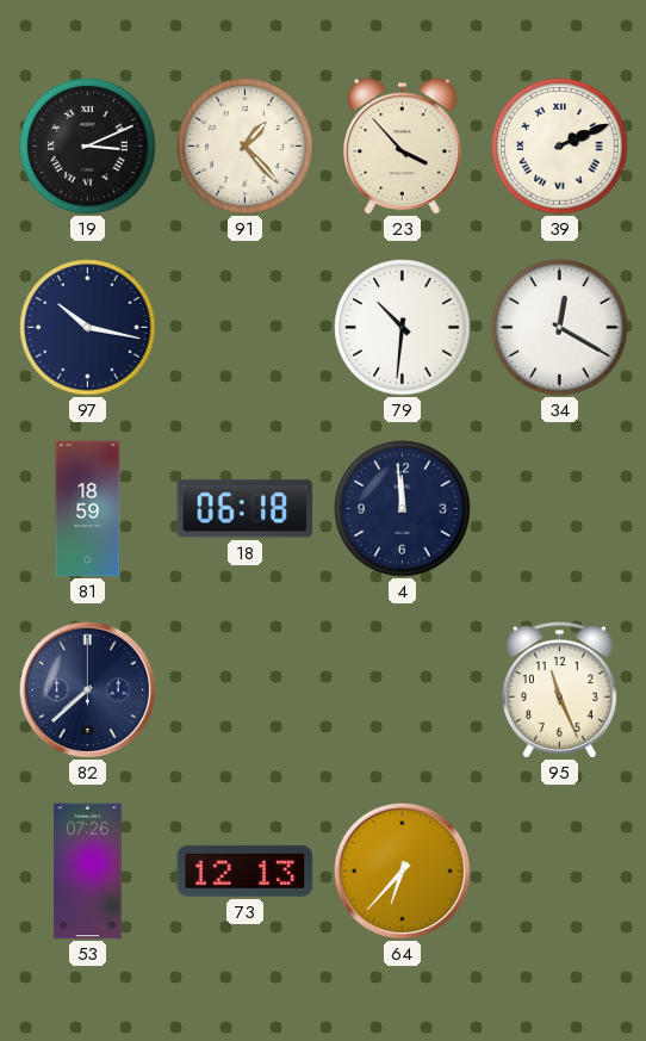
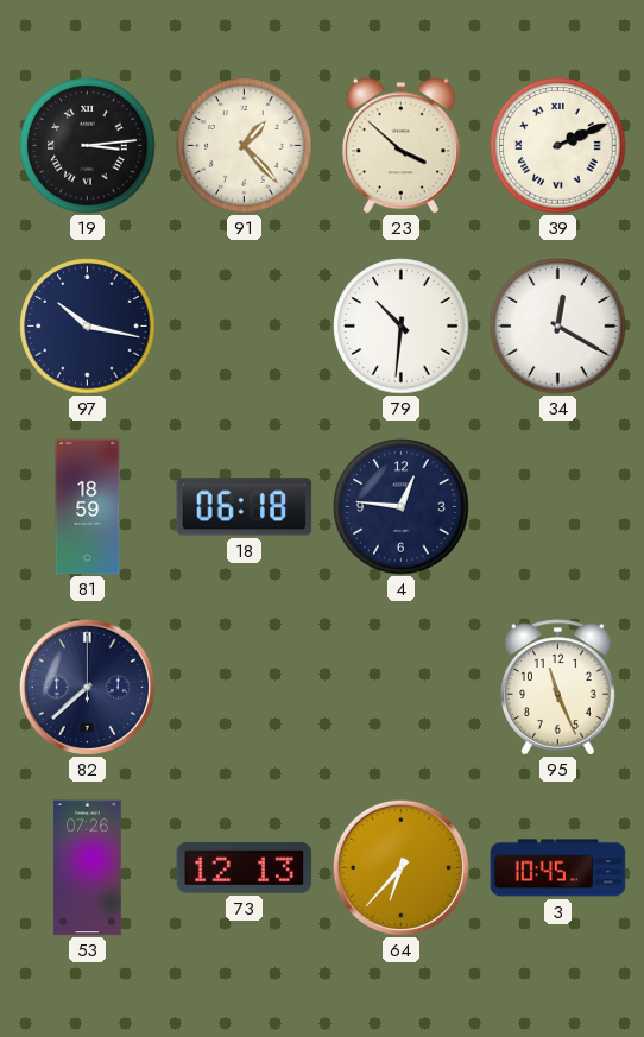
19: 3:11 -> 3:14 (88, 146)
23: 3:53 -> 3:52 (400, 146)
4: 11:59 -> 12:46 (402, 507)
3: none -> 10:45 (558, 868)
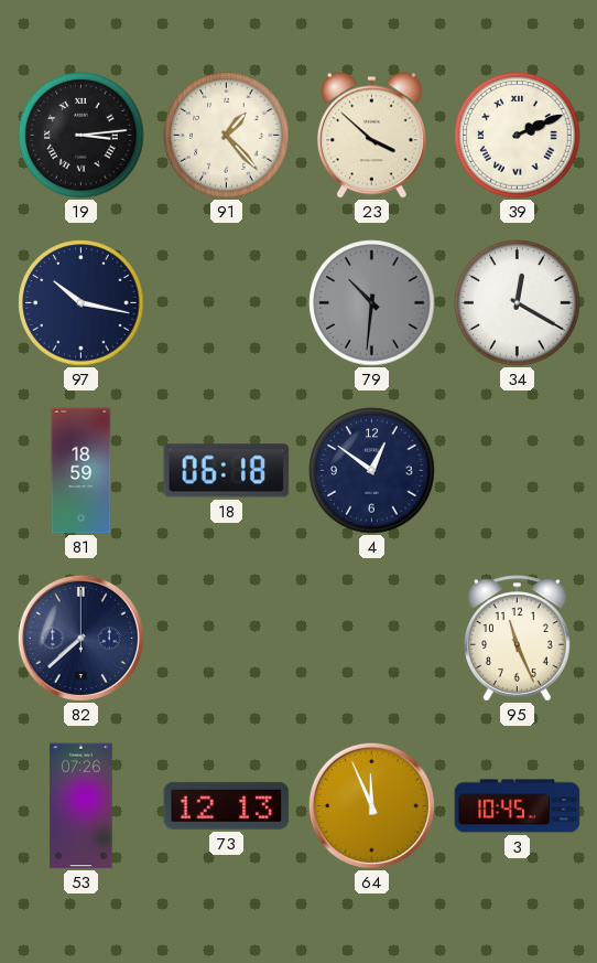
79 dial: white -> grey (372, 303)
4: 12:46 -> 12:51 (372, 471)
64: 6:37 -> 11:56 (371, 805)
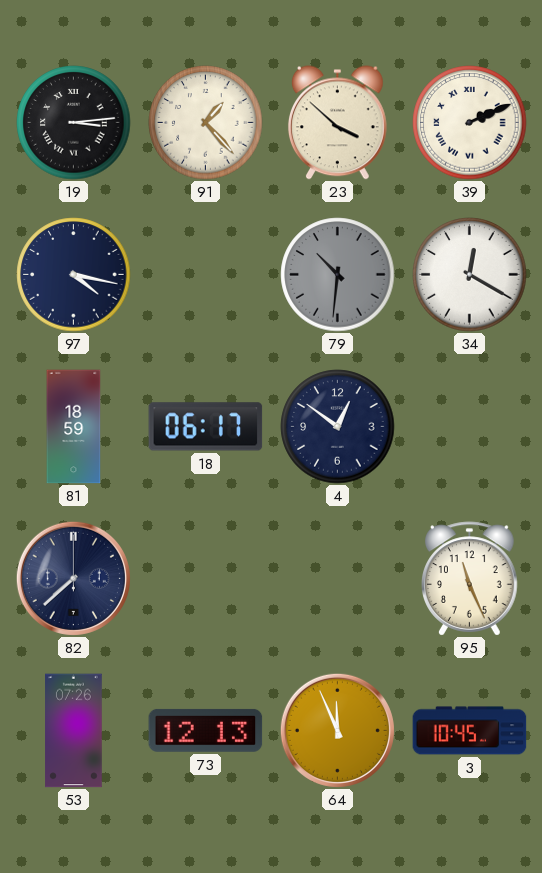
97: 10:17 -> 4:17 (74, 275)
18: 06:18 -> 06:17 (206, 427)
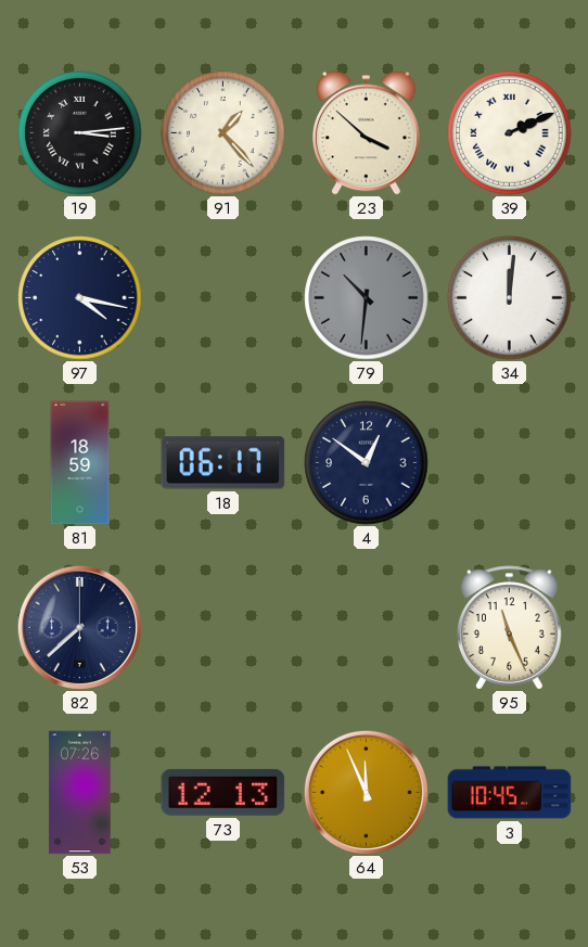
34: 12:20 -> 12:01 (510, 298)
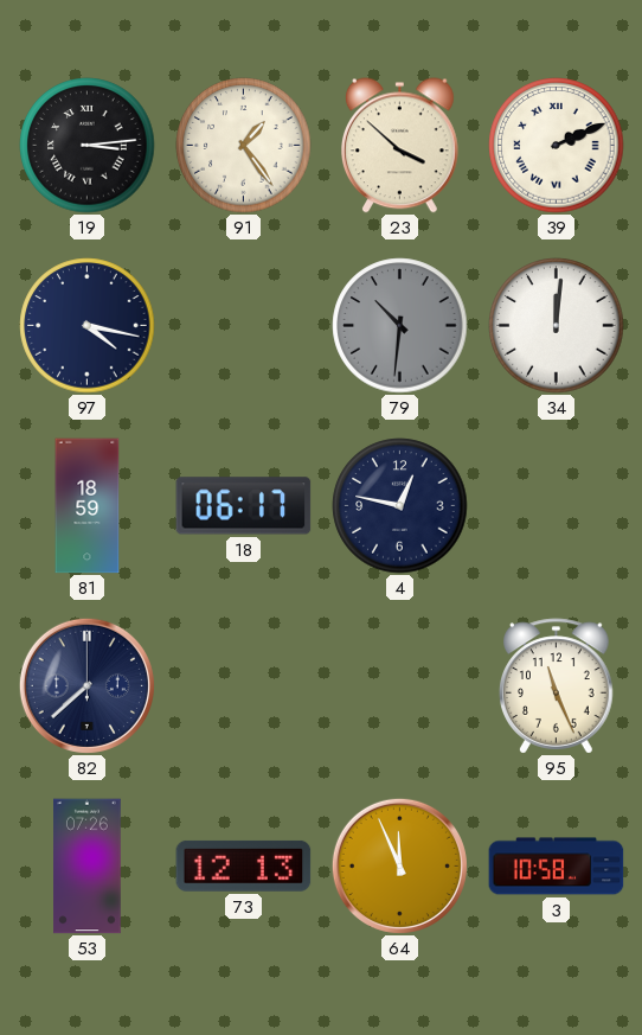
91: 1:23 -> 1:24 (244, 146)
4: 12:51 -> 12:47 (400, 506)
3: 10:45 -> 10:58 (557, 867)
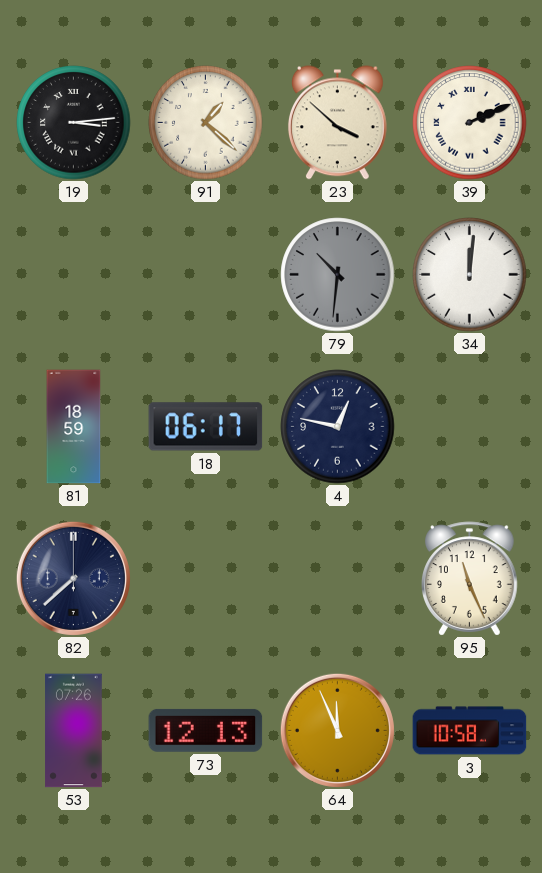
91: 1:24 -> 1:22 (206, 123)
97: 4:17 -> none (88, 326)
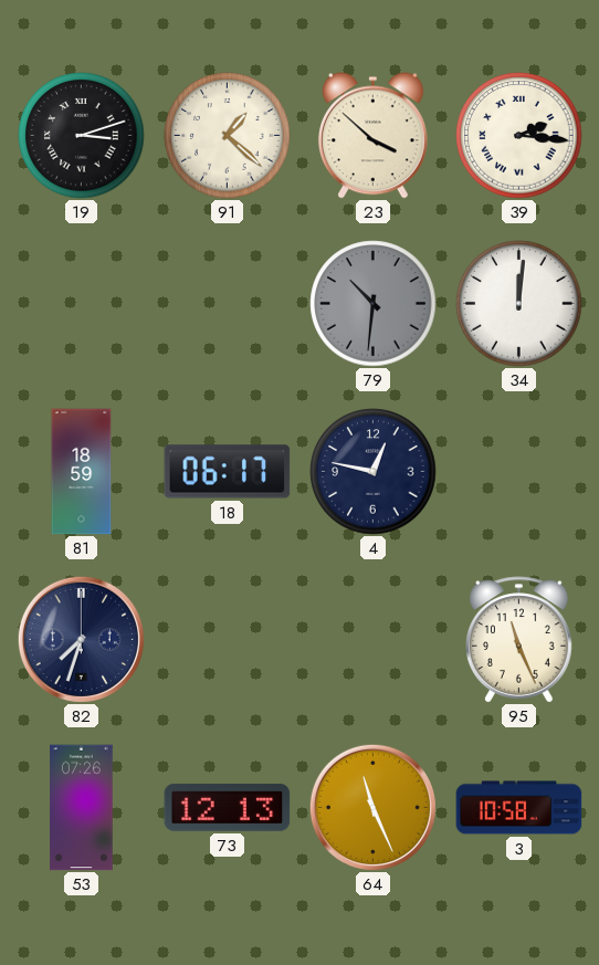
19: 3:14 -> 3:12 (82, 136)
39: 2:11 -> 2:16 (519, 136)
82: 7:38 -> 7:33 (81, 639)
64: 11:56 -> 11:26 (372, 807)
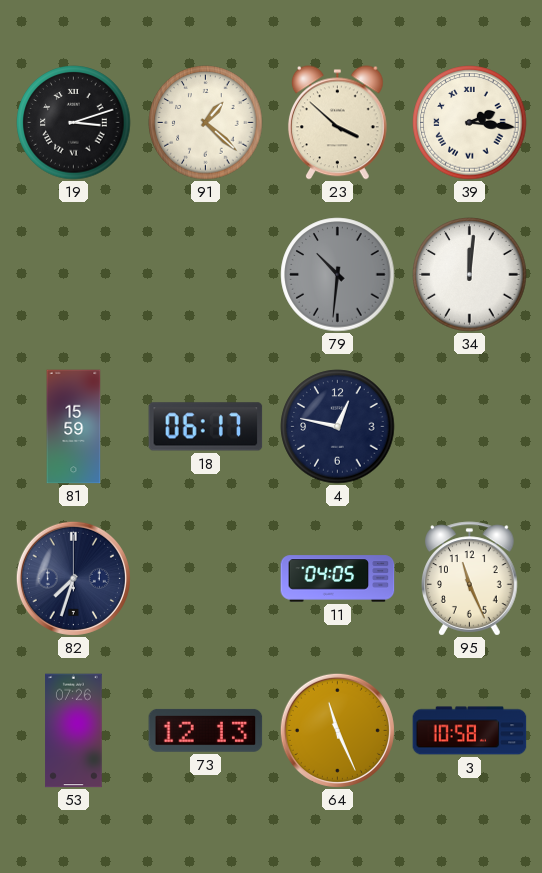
81: 18:59 -> 15:59 (74, 427)
11: none -> 04:05 (338, 579)
